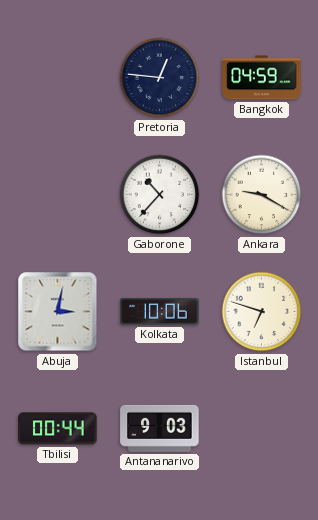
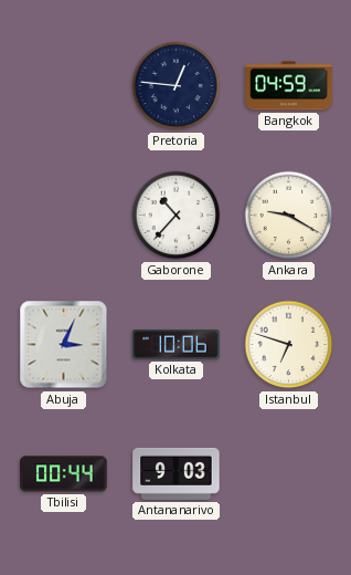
Abuja: 3:02 -> 3:04 (64, 345)
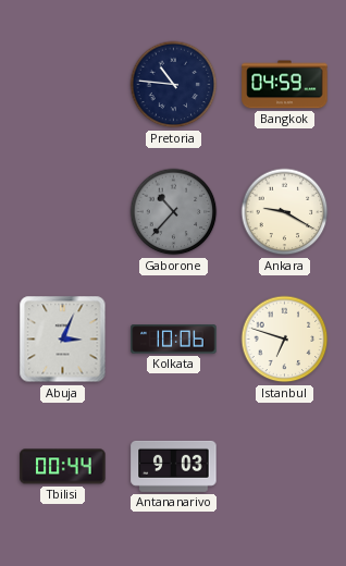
Pretoria: 12:46 -> 10:46 (174, 85)
Gaborone dial: white -> grey (174, 212)
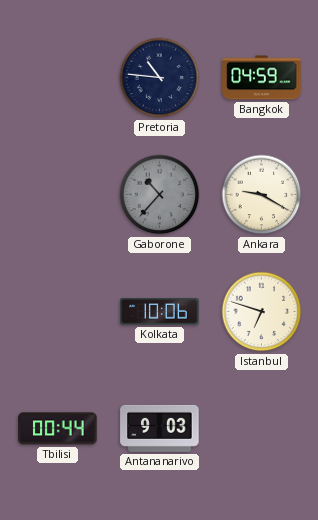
Abuja: 3:04 -> none (63, 340)
